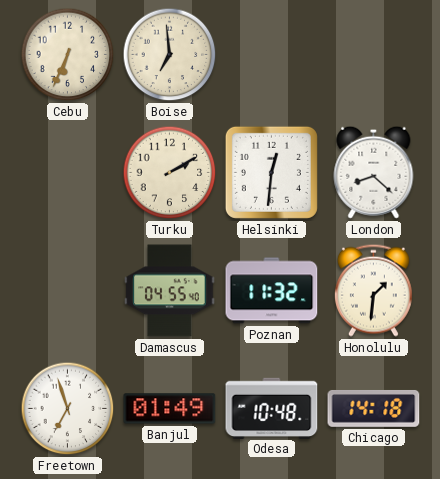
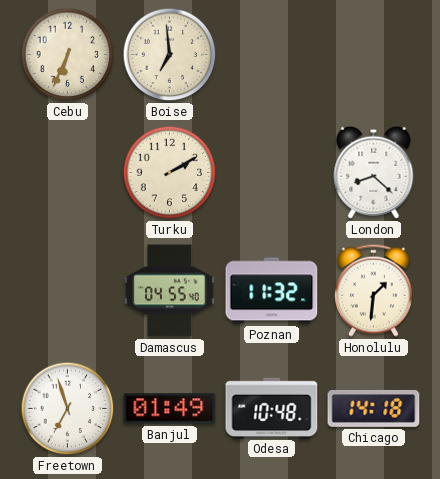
Helsinki: 12:31 -> none (271, 172)
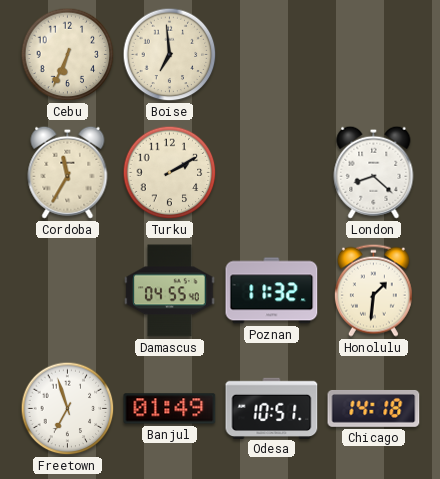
Cordoba: none -> 11:35 (68, 172)
Odesa: 10:48 -> 10:51 (272, 408)
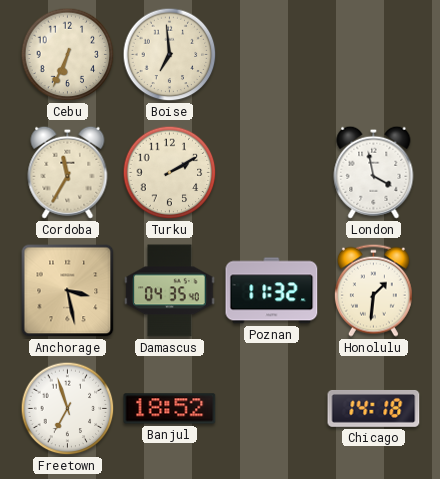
London: 8:22 -> 3:58 (374, 172)
Anchorage: none -> 3:28 (68, 291)
Damascus: 04:55 -> 04:35 (170, 291)
Banjul: 01:49 -> 18:52 (170, 409)
Odesa: 10:51 -> none (272, 408)
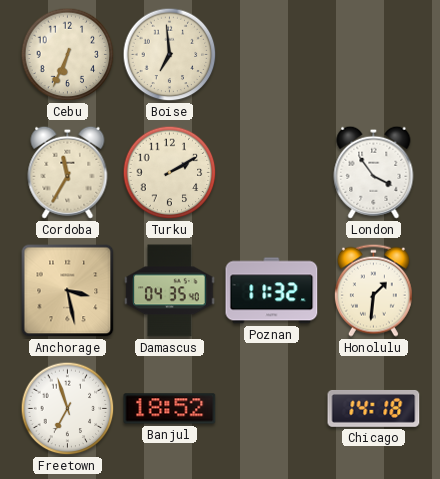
London: 3:58 -> 3:54 (374, 172)
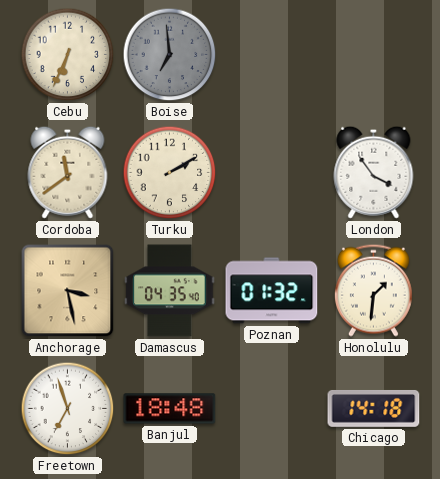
Boise dial: cream -> grey (170, 55)
Cordoba: 11:35 -> 11:39 (68, 172)
Poznan: 11:32 -> 01:32 (272, 291)
Banjul: 18:52 -> 18:48 (170, 409)
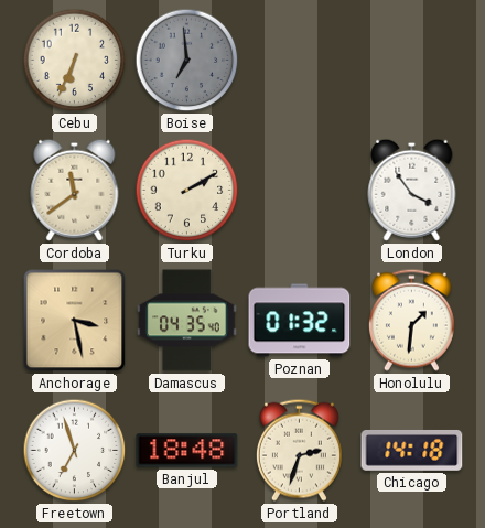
Portland: none -> 2:33 (299, 450)
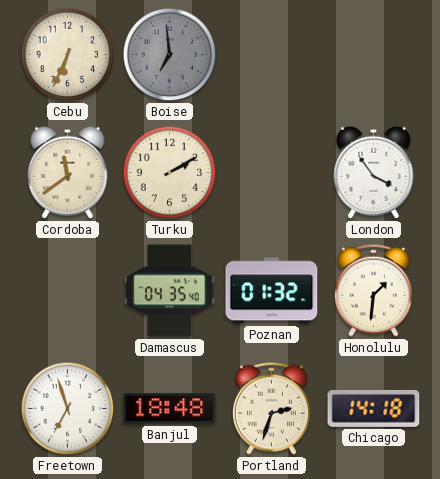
Anchorage: 3:28 -> none (75, 321)
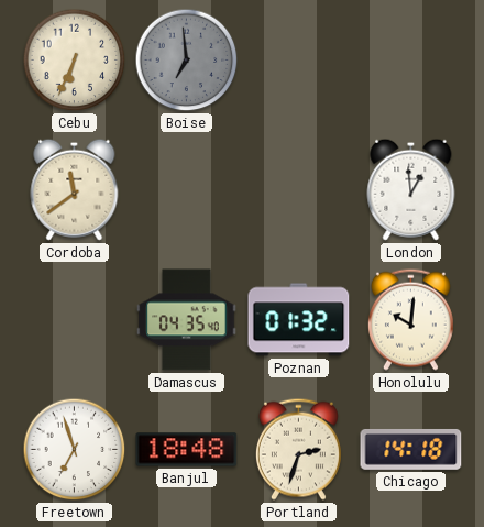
Turku: 2:10 -> none (170, 173)
London: 3:54 -> 12:59 (411, 189)
Honolulu: 1:31 -> 10:01 (410, 319)
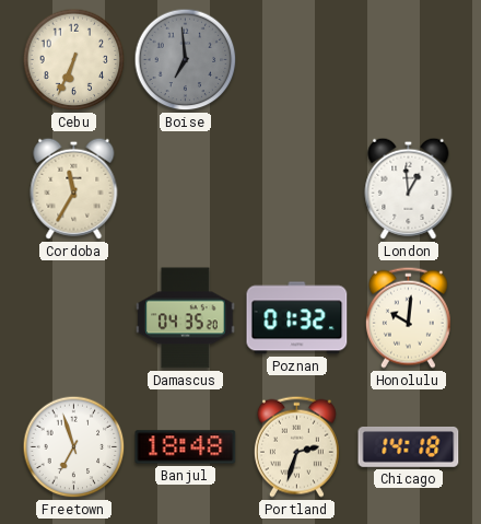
Cordoba: 11:39 -> 11:35 (74, 188)
Damascus: 04:35:40 -> 04:35:20 (186, 318)
